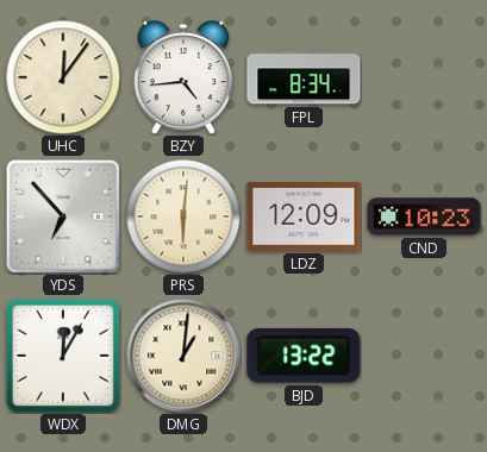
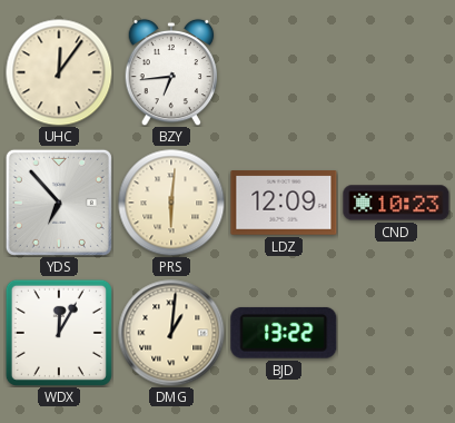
BZY: 4:44 -> 6:44 (171, 72)
FPL: 8:34 -> none (304, 77)
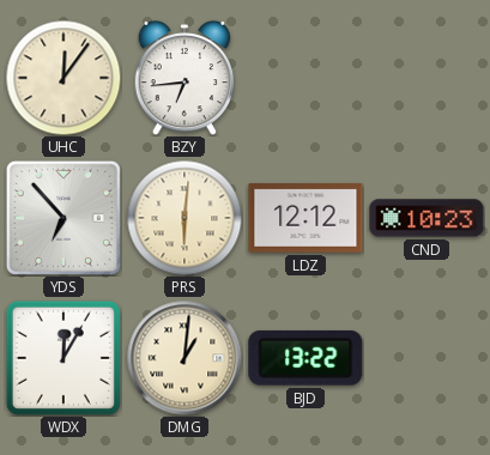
LDZ: 12:09 -> 12:12 (306, 218)
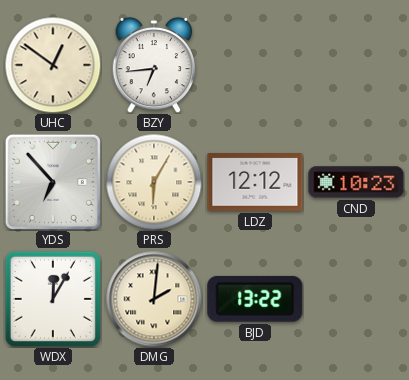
UHC: 12:06 -> 12:51 (53, 65)
PRS: 6:01 -> 6:05 (154, 182)
DMG: 1:01 -> 2:01 (154, 299)
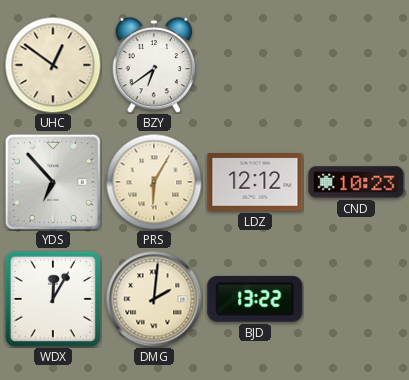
BZY: 6:44 -> 6:39 (154, 65)
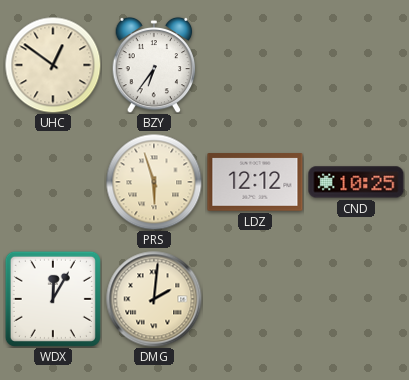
BZY: 6:39 -> 6:36 (154, 65)
YDS: 6:53 -> none (53, 182)
PRS: 6:05 -> 5:57 (154, 182)
CND: 10:23 -> 10:25 (356, 182)
BJD: 13:22 -> none (255, 299)
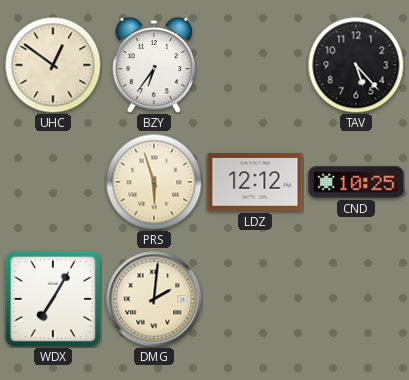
TAV: none -> 5:23 (356, 65)
WDX: 12:05 -> 7:05 (53, 299)
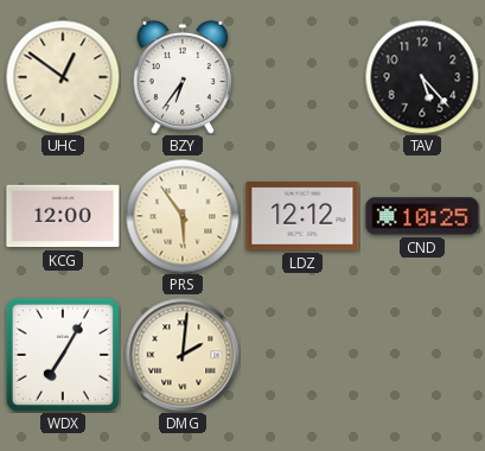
KCG: none -> 12:00 (63, 216)
PRS: 5:57 -> 5:54 (183, 216)
